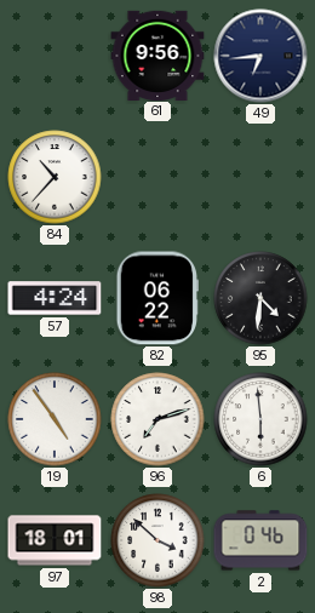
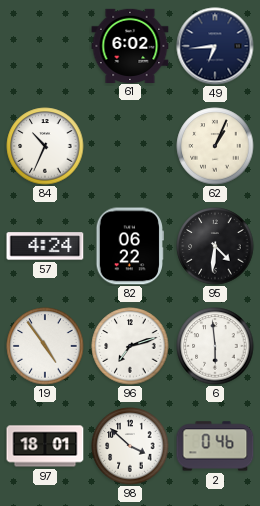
61: 9:56 -> 6:02 (130, 45)
84: 10:37 -> 10:34 (45, 146)
62: none -> 1:04 (215, 146)
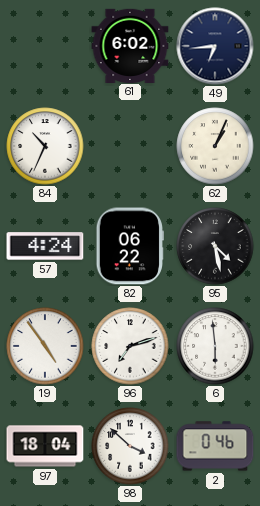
95: 4:31 -> 4:28 (215, 246)
97: 18:01 -> 18:04 (45, 446)
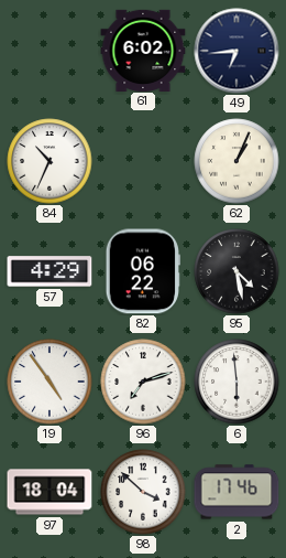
57: 4:24 -> 4:29 (50, 271)
2: 0:46 -> 17:46 (237, 492)
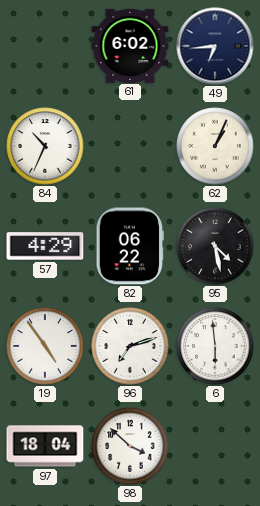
2: 17:46 -> none (237, 492)
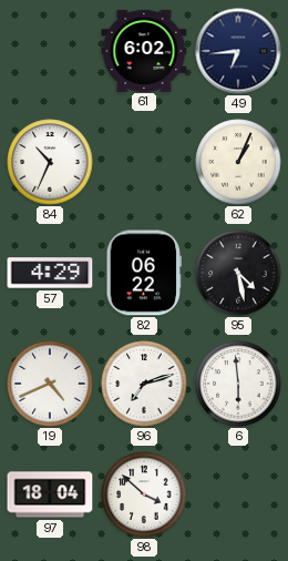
19: 4:54 -> 4:41 (50, 384)
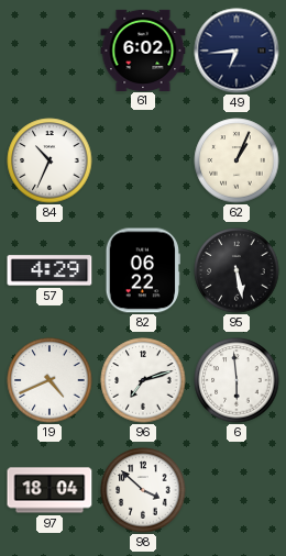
95: 4:28 -> 5:28 (237, 270)
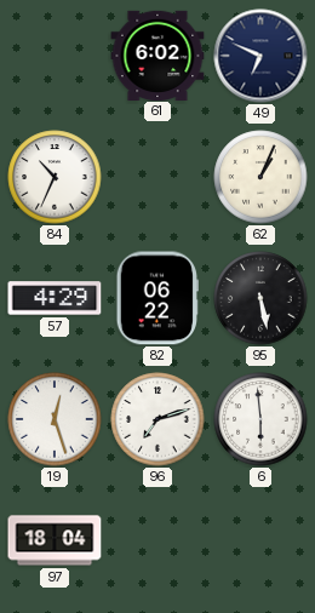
49: 6:44 -> 6:49 (260, 56)
19: 4:41 -> 12:27 (55, 419)
98: 3:52 -> none (143, 490)
